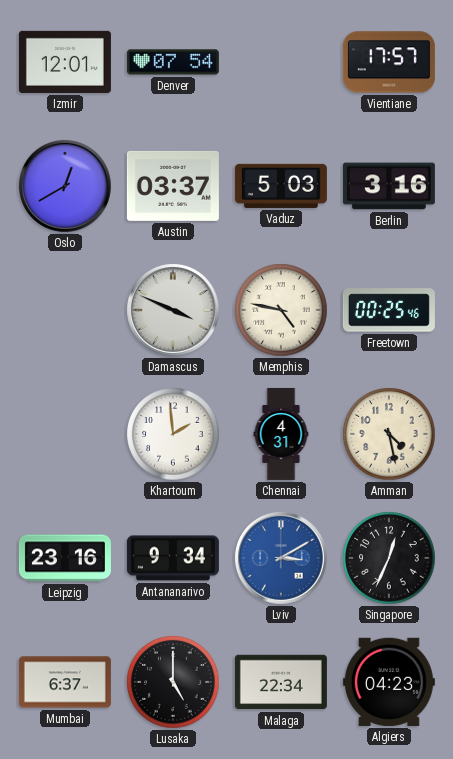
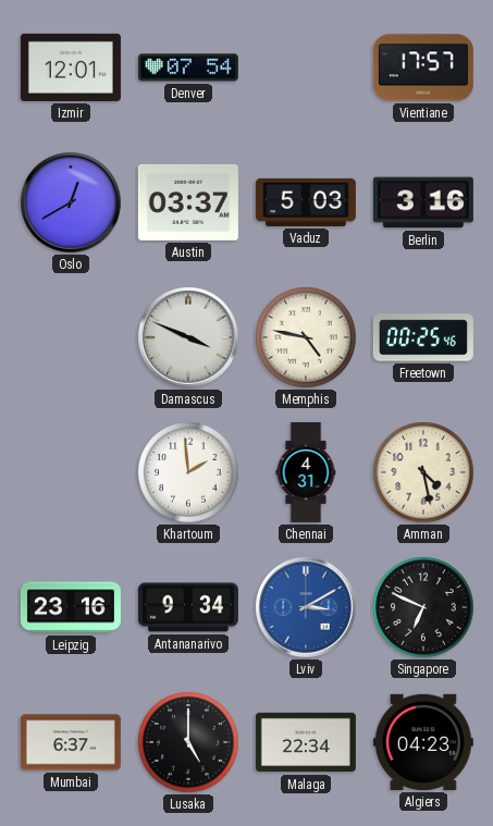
Singapore: 12:34 -> 6:49 (423, 607)
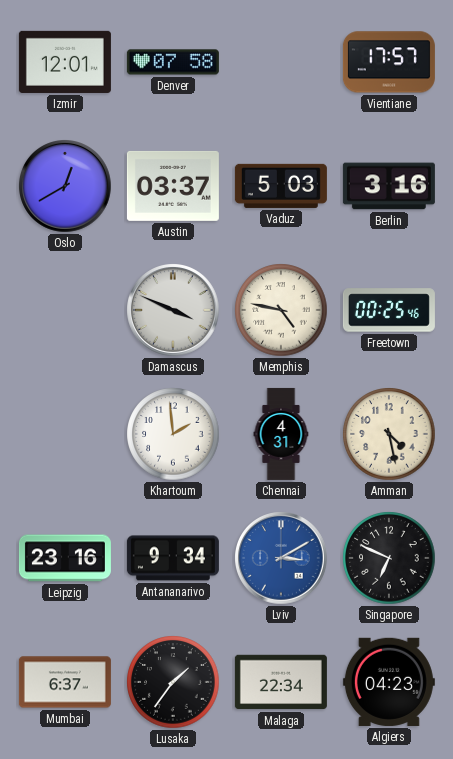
Denver: 07:54 -> 07:58 (173, 62)
Lusaka: 5:00 -> 1:36 (173, 682)
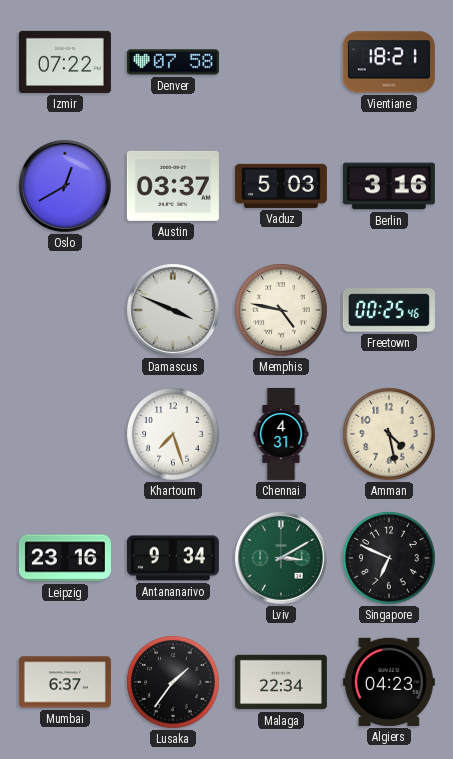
Izmir: 12:01 -> 07:22 (65, 62)
Vientiane: 17:57 -> 18:21 (389, 62)
Khartoum: 1:59 -> 7:27 (173, 434)
Lviv dial: blue -> green (282, 559)
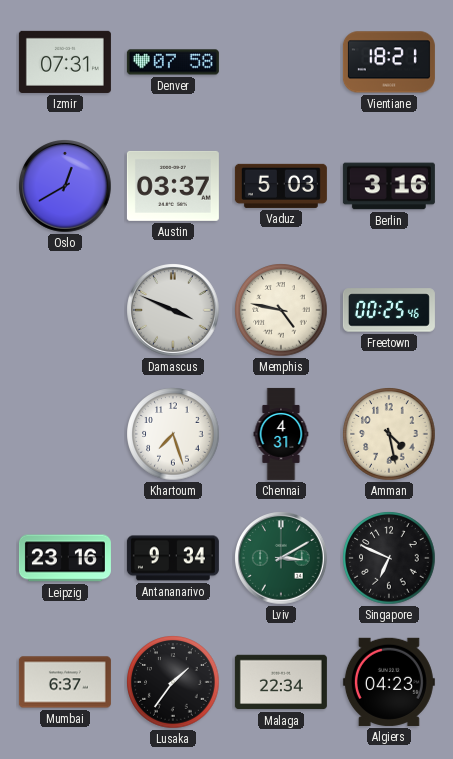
Izmir: 07:22 -> 07:31 (65, 62)
